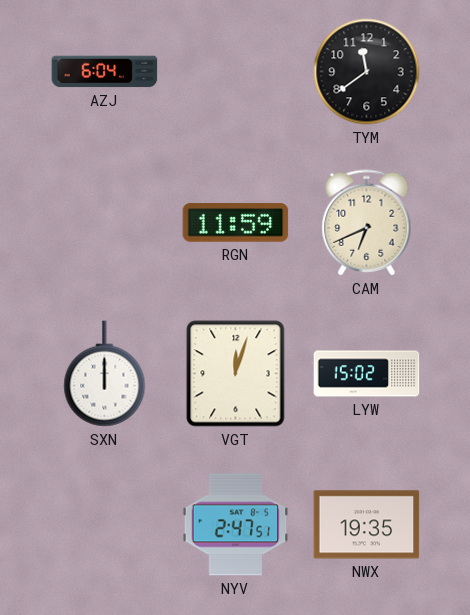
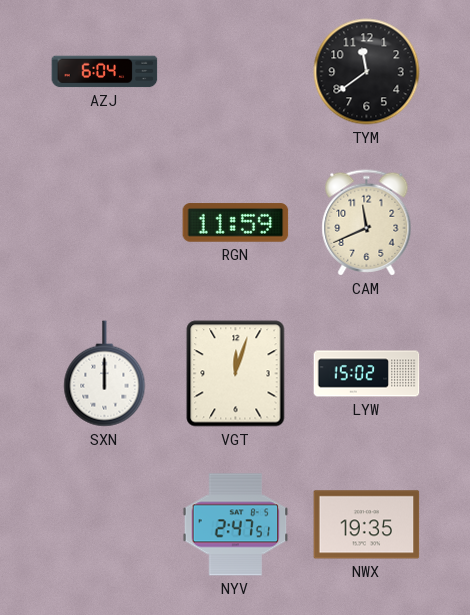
CAM: 6:41 -> 11:41 (367, 223)
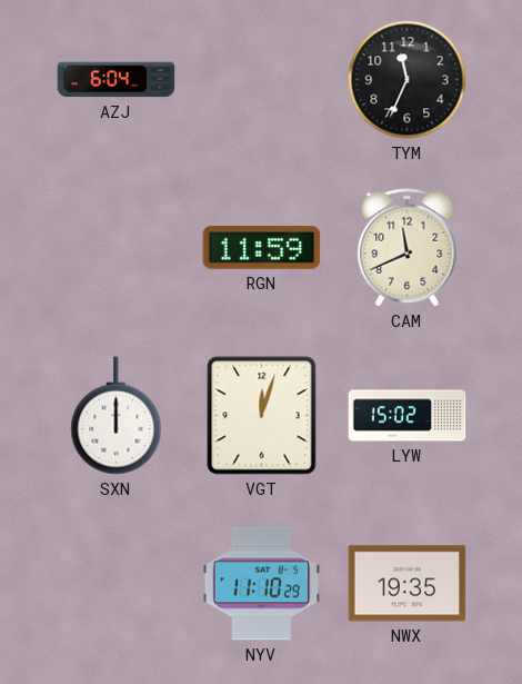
TYM: 11:39 -> 11:34 (408, 80)
NYV: 2:47 -> 11:10 (262, 584)
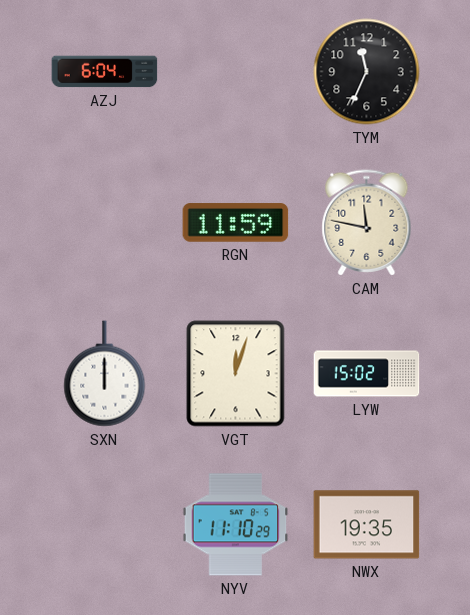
CAM: 11:41 -> 11:47 (367, 223)
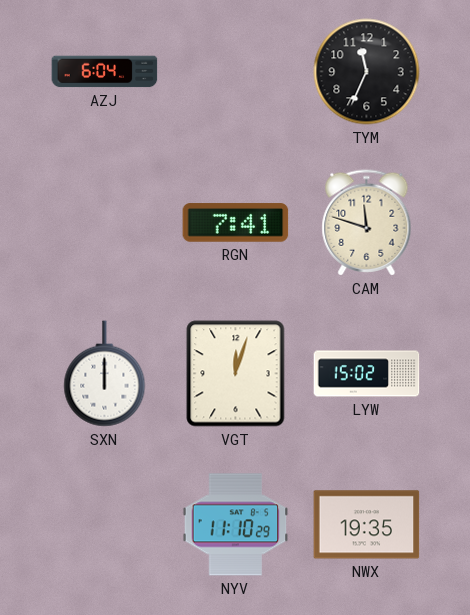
RGN: 11:59 -> 7:41 (236, 223)
CAM: 11:47 -> 11:48 (367, 223)
